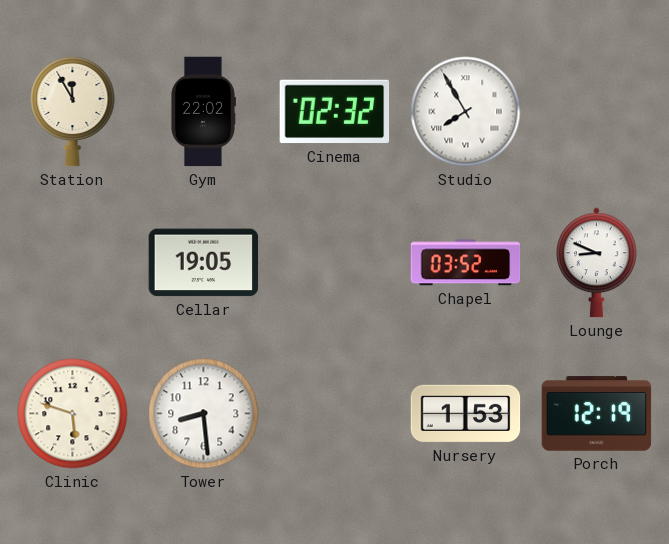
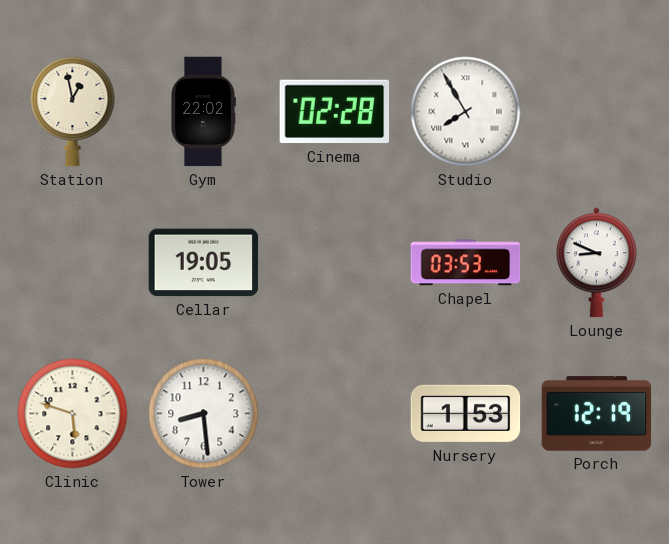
Station: 11:55 -> 12:58 (73, 111)
Cinema: 02:32 -> 02:28 (335, 112)
Chapel: 03:52 -> 03:53 (466, 263)
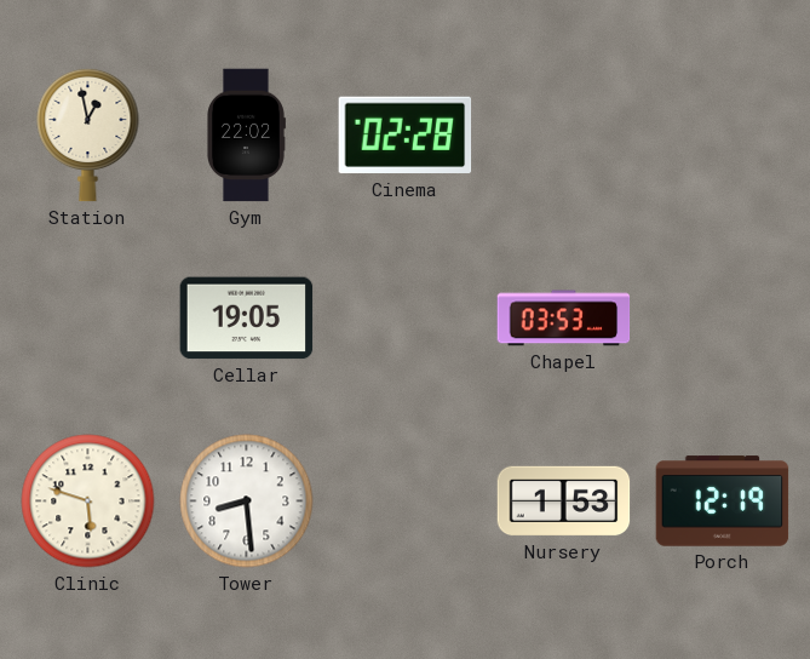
Studio: 7:55 -> none (466, 112)
Lounge: 8:49 -> none (597, 263)
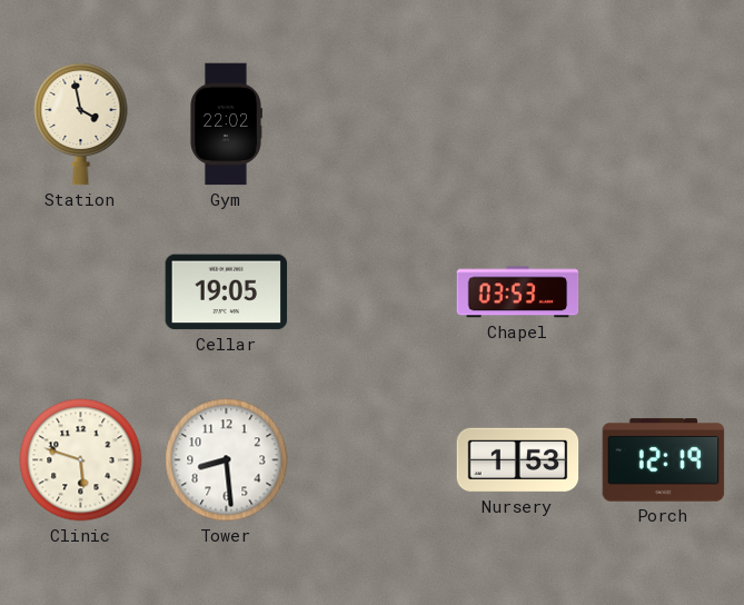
Station: 12:58 -> 3:58 (81, 123)
Cinema: 02:28 -> none (406, 136)
